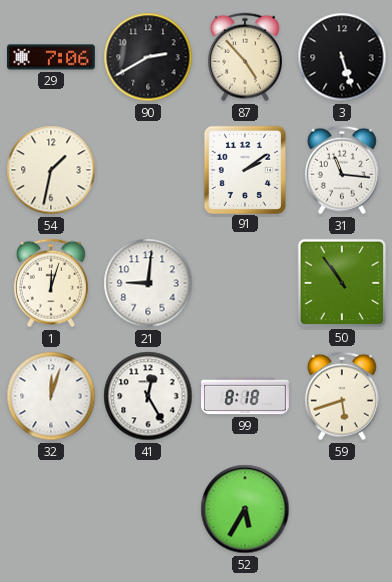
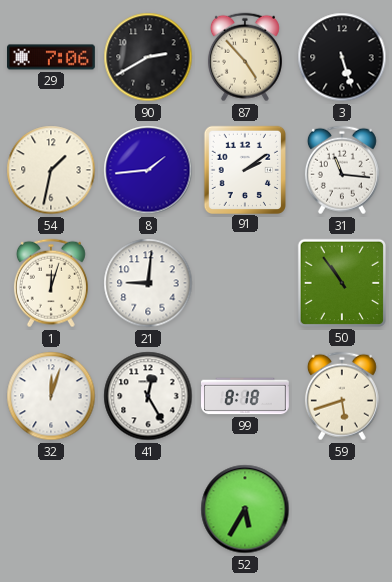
8: none -> 1:44 (148, 170)
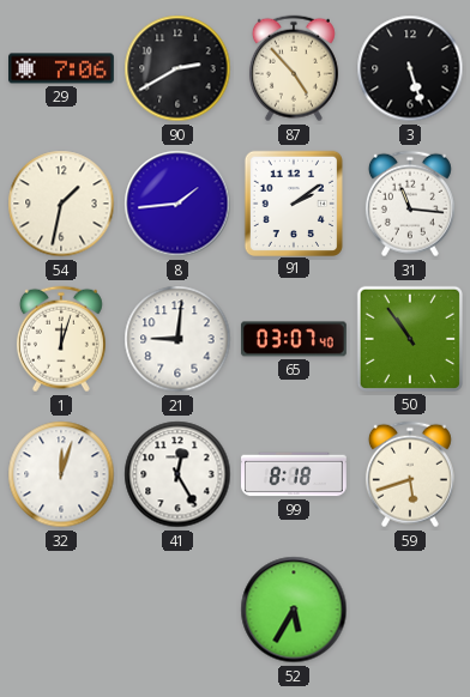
65: none -> 03:07 (294, 339)
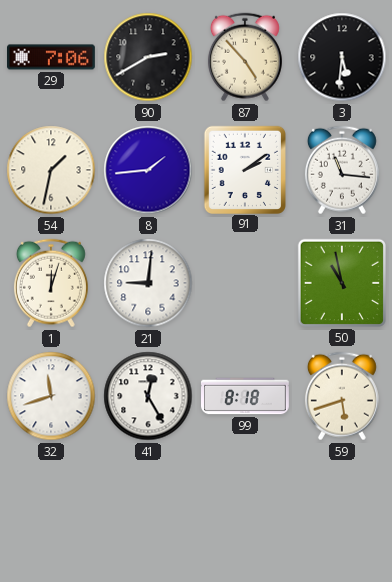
3: 5:27 -> 5:31 (342, 57)
65: 03:07 -> none (294, 339)
50: 10:54 -> 10:58 (342, 283)
32: 12:03 -> 11:42 (51, 396)
52: 5:35 -> none (294, 610)
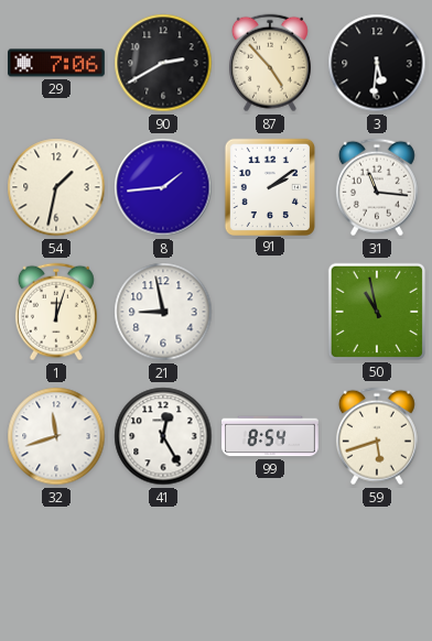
21: 9:01 -> 8:58 (163, 312)
99: 8:18 -> 8:54 (271, 436)
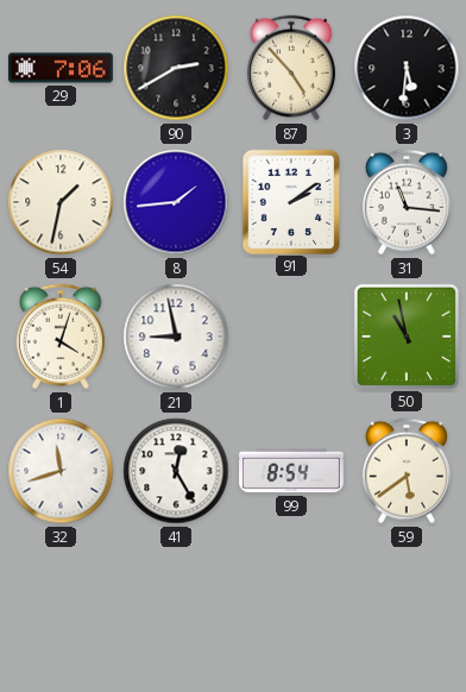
1: 12:03 -> 4:03 (61, 336)
59: 5:42 -> 5:39 (407, 471)
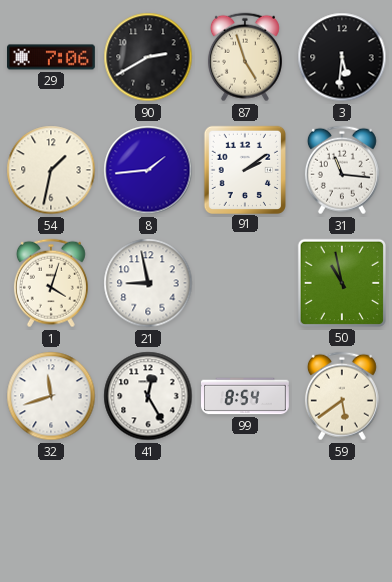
87: 4:53 -> 4:57 (245, 57)
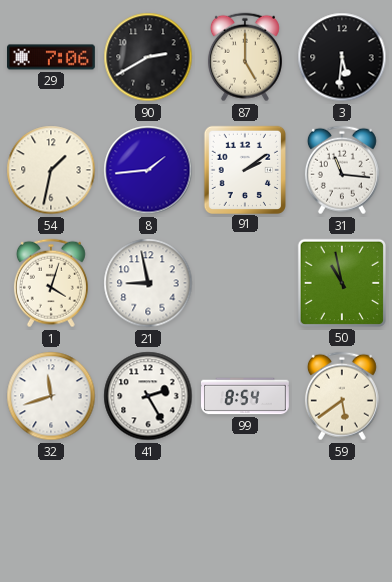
87: 4:57 -> 5:00 (245, 57)
41: 12:25 -> 2:25 (148, 396)
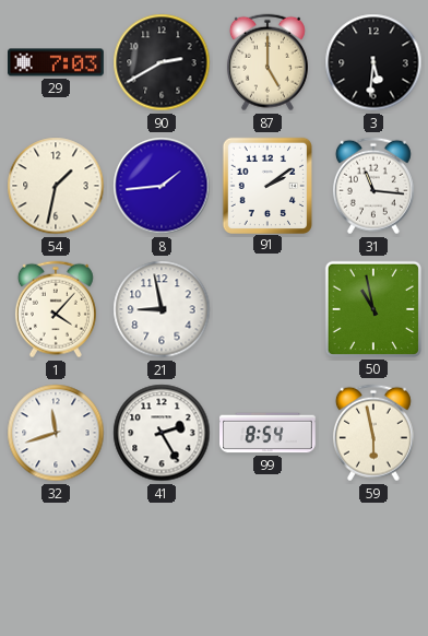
29: 7:06 -> 7:03 (57, 62)
1: 4:03 -> 4:07 (56, 309)
59: 5:39 -> 5:58 (373, 433)
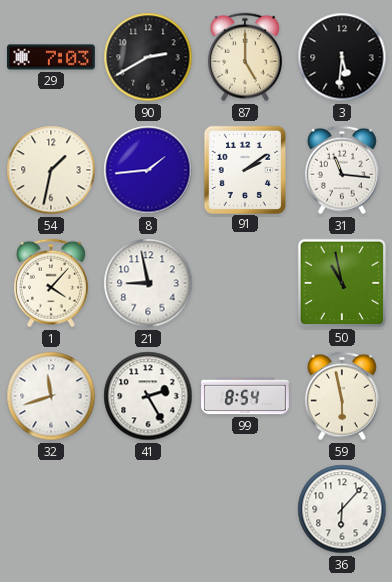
36: none -> 6:07 (342, 509)
